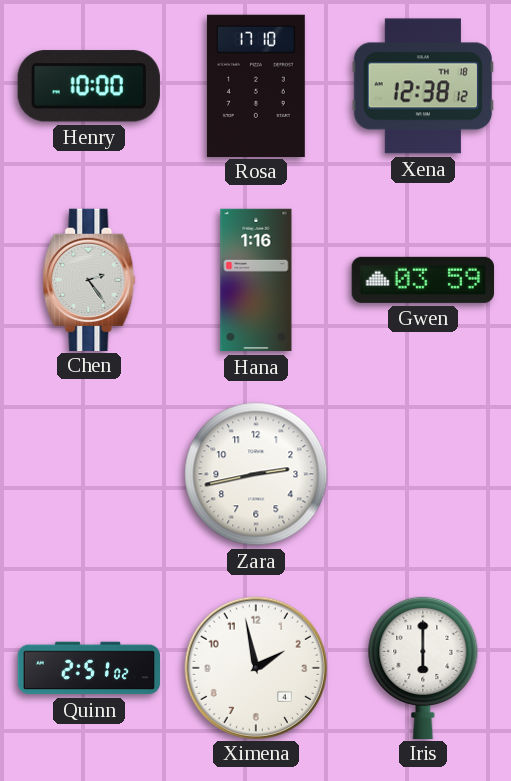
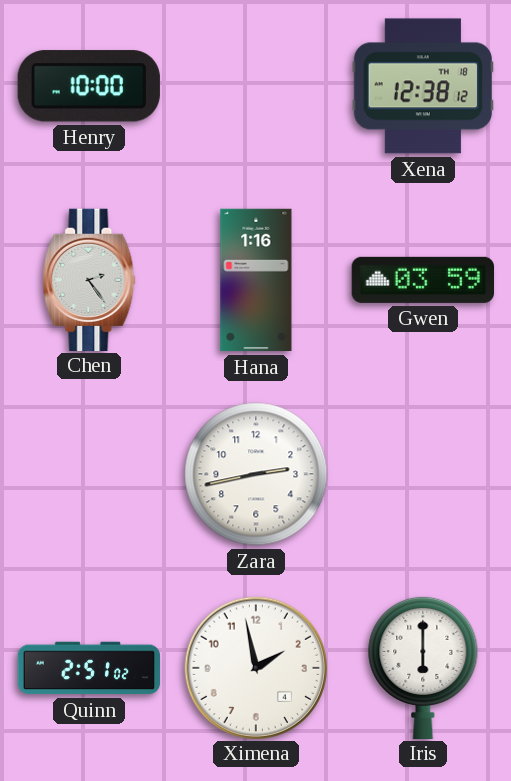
Rosa: 17:10 -> none (256, 85)
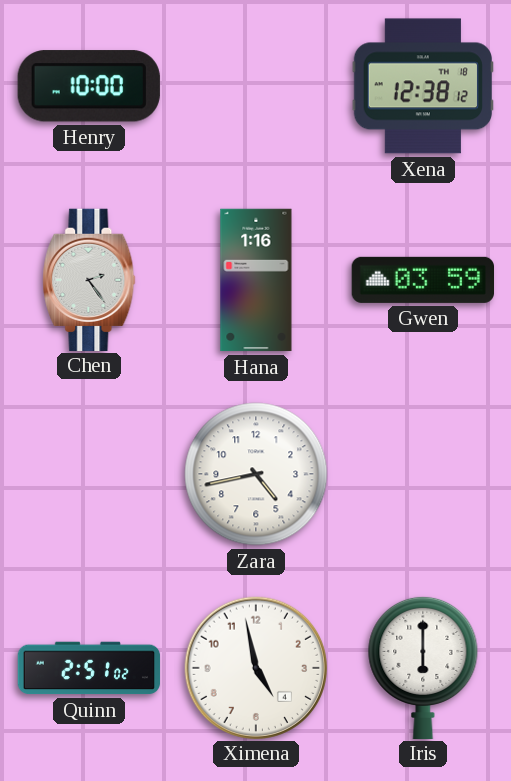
Zara: 2:43 -> 4:43 (256, 474)
Ximena: 1:58 -> 4:58 (255, 667)
